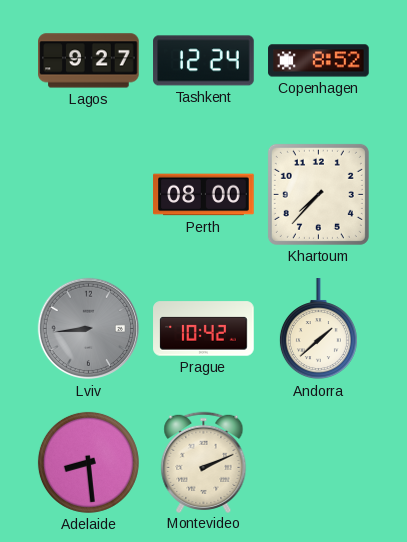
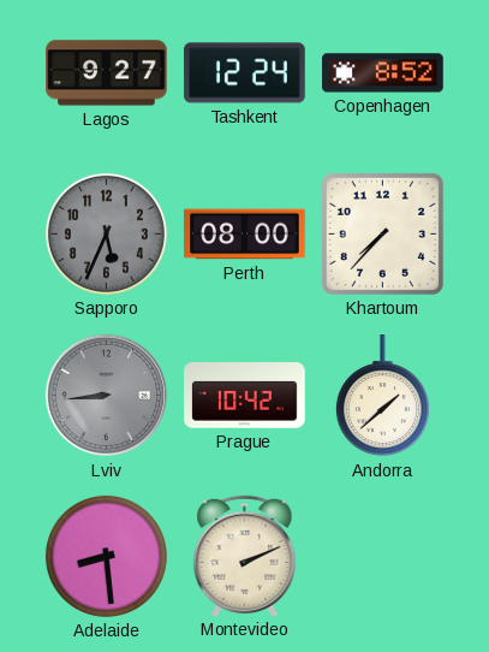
Sapporo: none -> 5:34 (106, 233)
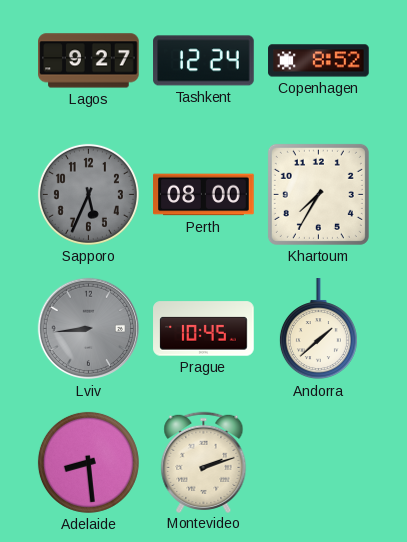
Khartoum: 7:37 -> 7:35 (318, 194)
Prague: 10:42 -> 10:45 (204, 329)
Montevideo: 2:11 -> 2:12 (204, 462)
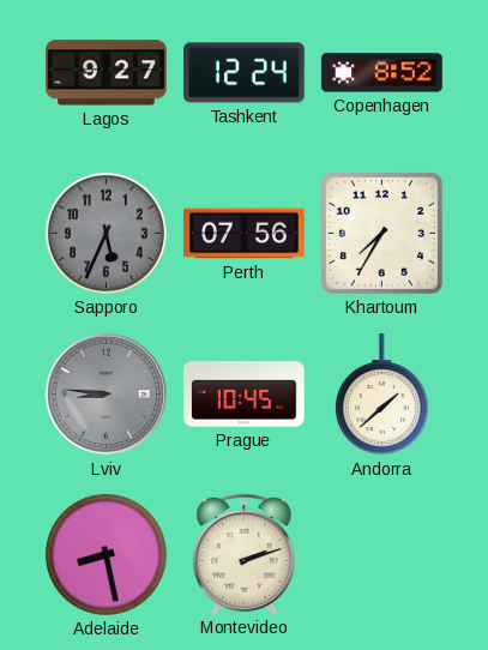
Perth: 08:00 -> 07:56 (245, 234)
Lviv: 8:44 -> 8:46 (107, 395)
Adelaide: 8:29 -> 8:28 (106, 554)
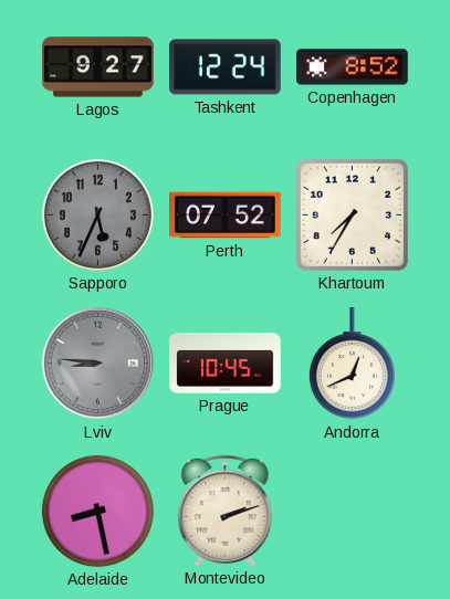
Perth: 07:56 -> 07:52 (226, 216)
Andorra: 1:38 -> 12:41 (352, 364)
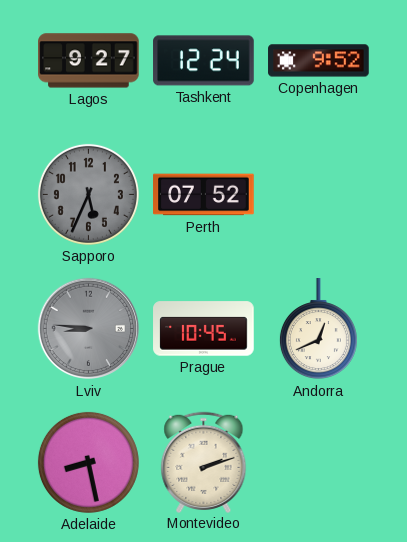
Copenhagen: 8:52 -> 9:52 (319, 61)
Khartoum: 7:35 -> none (352, 214)
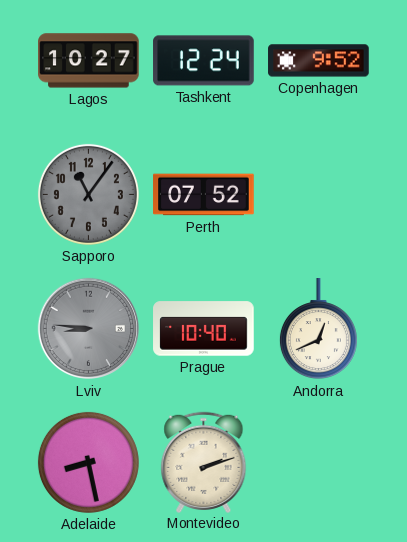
Lagos: 9:27 -> 10:27 (89, 61)
Sapporo: 5:34 -> 11:06 (88, 194)
Prague: 10:45 -> 10:40 (204, 329)
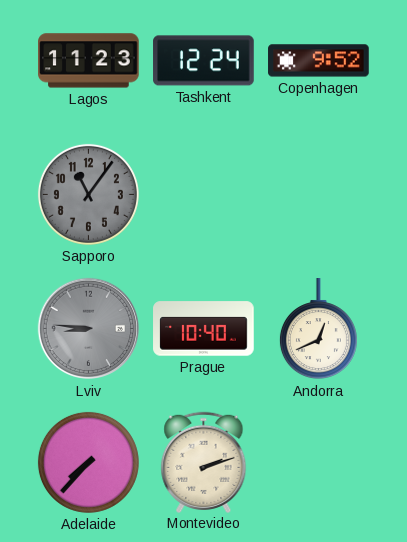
Lagos: 10:27 -> 11:23 (89, 61)
Perth: 07:52 -> none (204, 195)
Adelaide: 8:28 -> 7:37 (88, 462)
